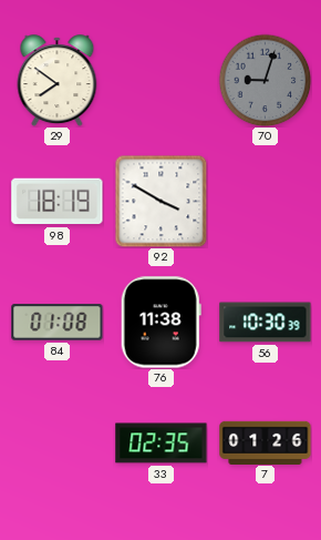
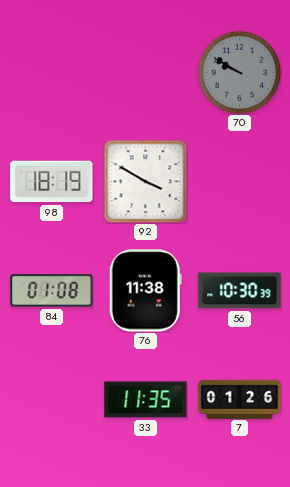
29: 7:51 -> none (58, 81)
70: 9:03 -> 9:50 (239, 72)
33: 02:35 -> 11:35 (146, 400)
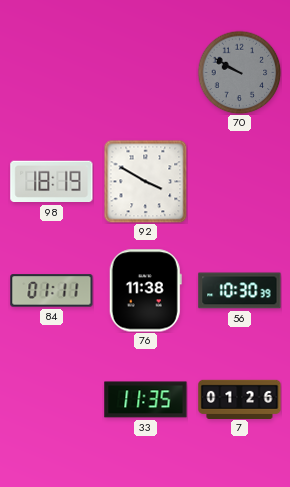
84: 01:08 -> 01:11 (52, 291)
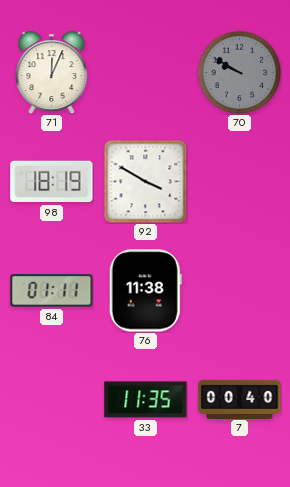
71: none -> 12:04 (52, 73)
56: 10:30 -> none (240, 291)
7: 01:26 -> 00:40 (240, 399)
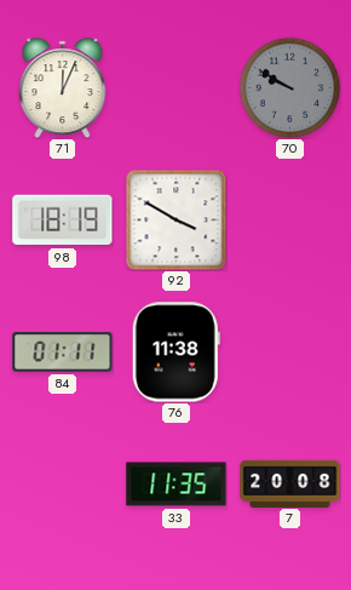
7: 00:40 -> 20:08 (290, 483)
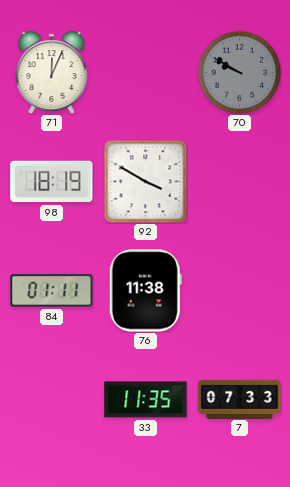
7: 20:08 -> 07:33 (240, 399)
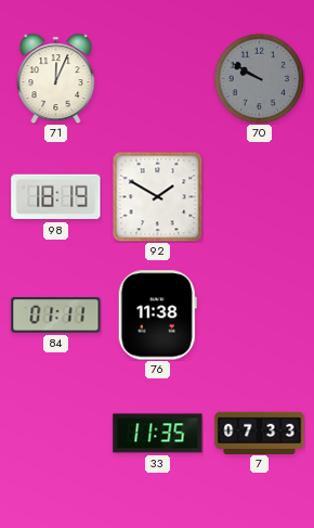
92: 3:50 -> 1:50 (157, 196)
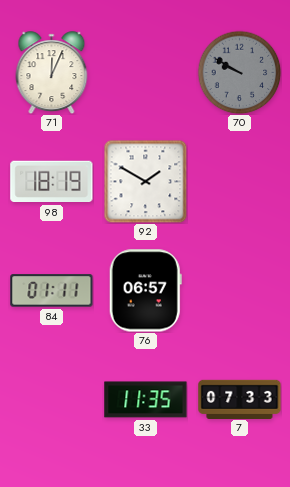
76: 11:38 -> 06:57 (145, 291)
